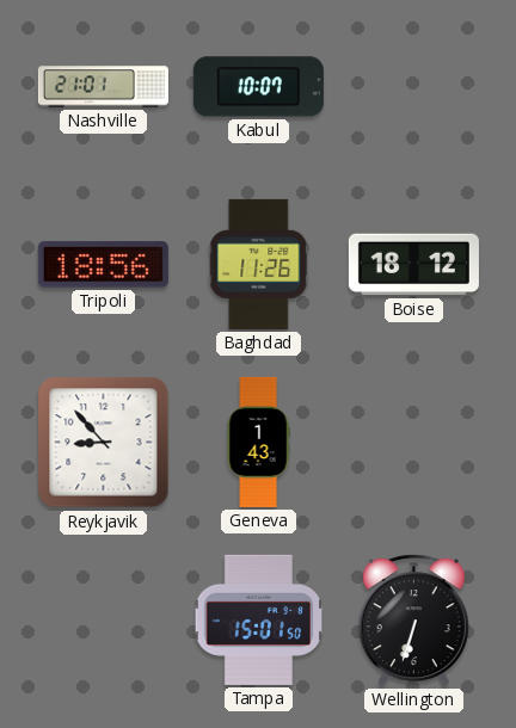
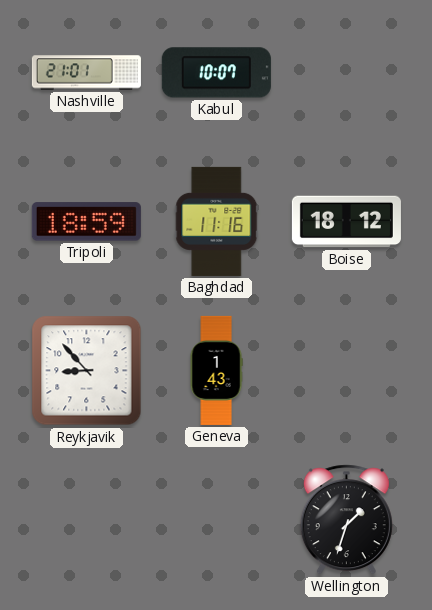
Tripoli: 18:56 -> 18:59 (86, 222)
Baghdad: 11:26 -> 11:16 (217, 221)
Tampa: 15:01 -> none (259, 619)
Wellington: 6:33 -> 1:33 (346, 520)
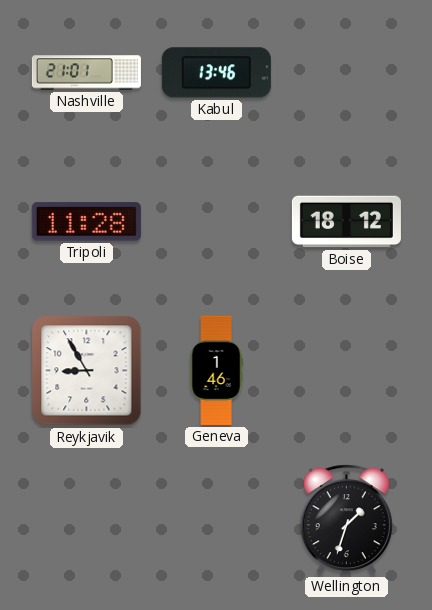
Kabul: 10:07 -> 13:46 (216, 73)
Tripoli: 18:59 -> 11:28 (86, 222)
Baghdad: 11:16 -> none (217, 221)
Reykjavik: 8:53 -> 8:55 (87, 371)
Geneva: 1:43 -> 1:46 (216, 370)
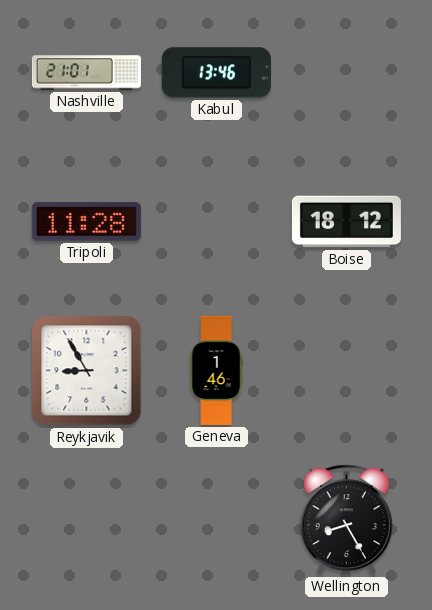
Wellington: 1:33 -> 8:25 (346, 520)
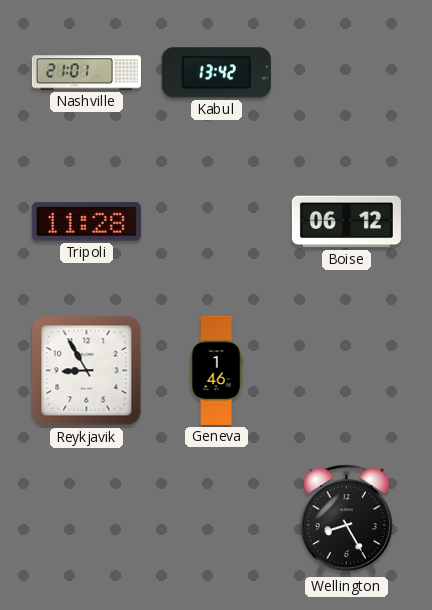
Kabul: 13:46 -> 13:42 (216, 73)
Boise: 18:12 -> 06:12 (346, 222)
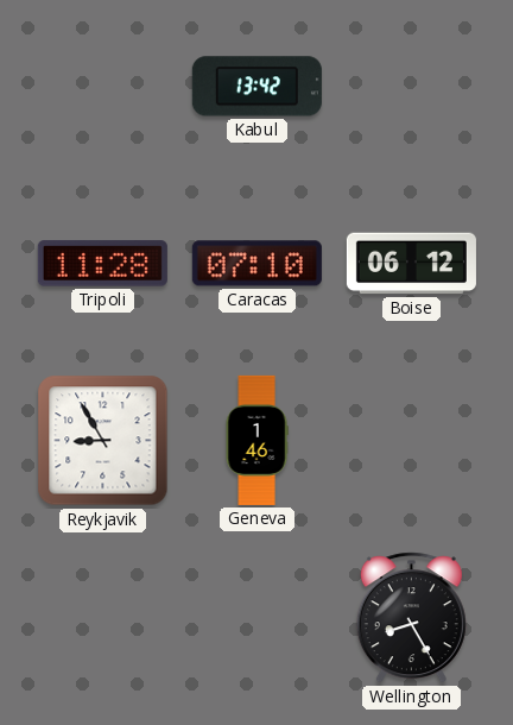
Nashville: 21:01 -> none (86, 73)
Caracas: none -> 07:10 (256, 264)
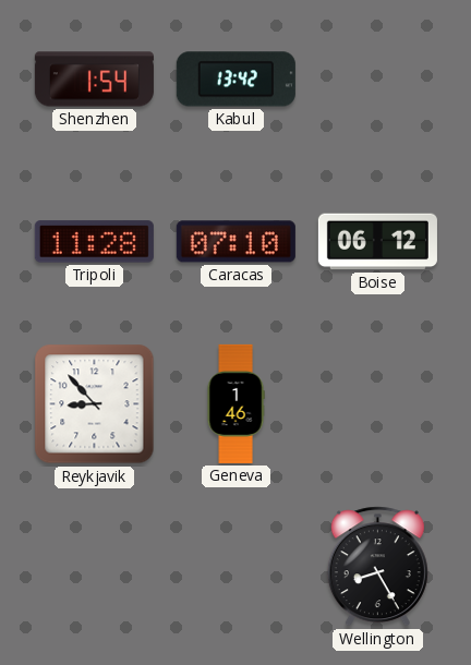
Shenzhen: none -> 1:54 (94, 80)
Reykjavik: 8:55 -> 8:53 (95, 404)
